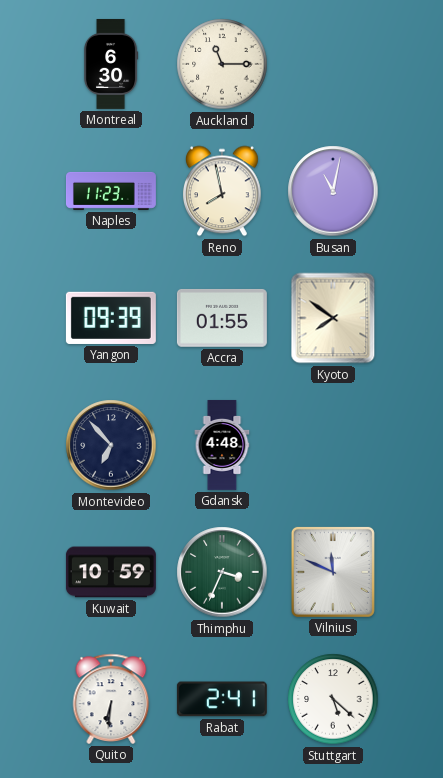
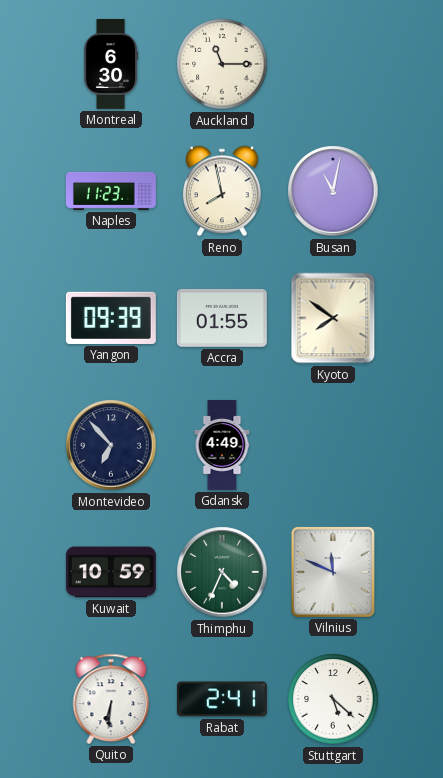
Gdansk: 4:48 -> 4:49 (222, 445)
Thimphu: 3:34 -> 4:34 (222, 572)
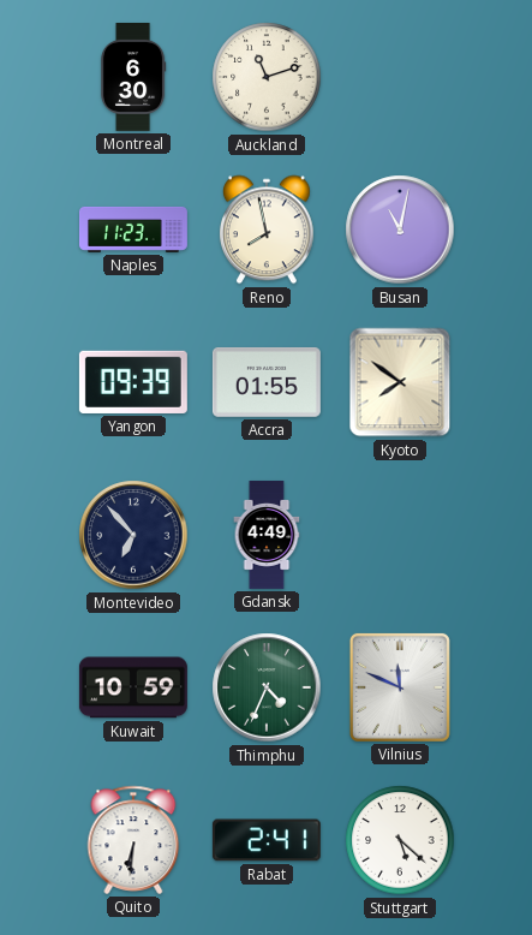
Auckland: 11:15 -> 11:12 (267, 77)
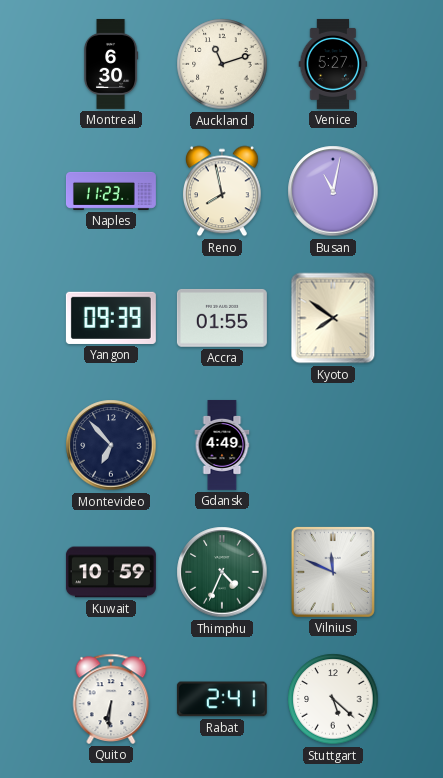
Venice: none -> 5:27 (333, 64)
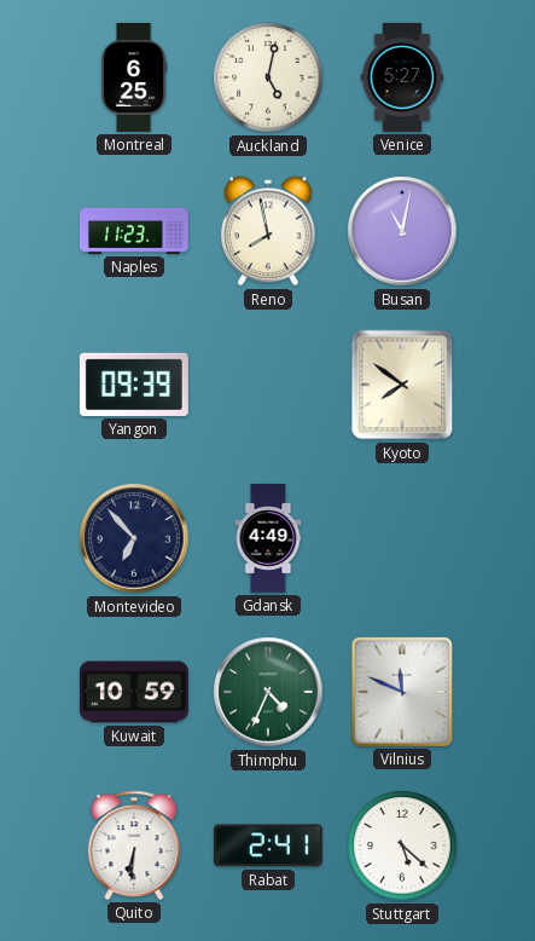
Montreal: 6:30 -> 6:25 (134, 77)
Auckland: 11:12 -> 5:02 (268, 77)
Accra: 01:55 -> none (222, 318)
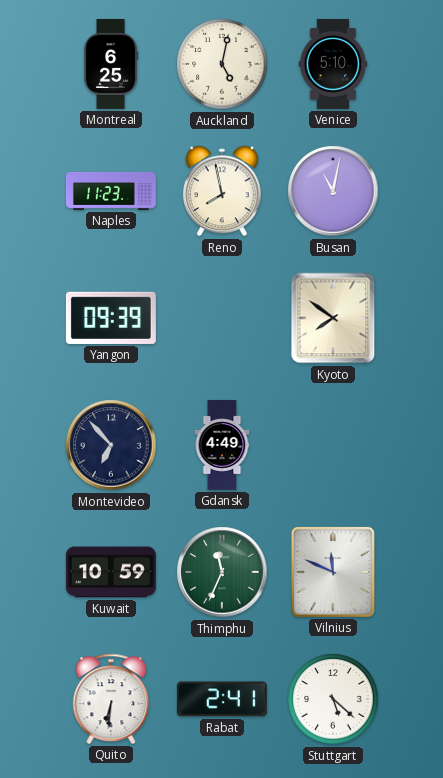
Venice: 5:27 -> 5:10 (333, 64)
Thimphu: 4:34 -> 11:34 (222, 572)
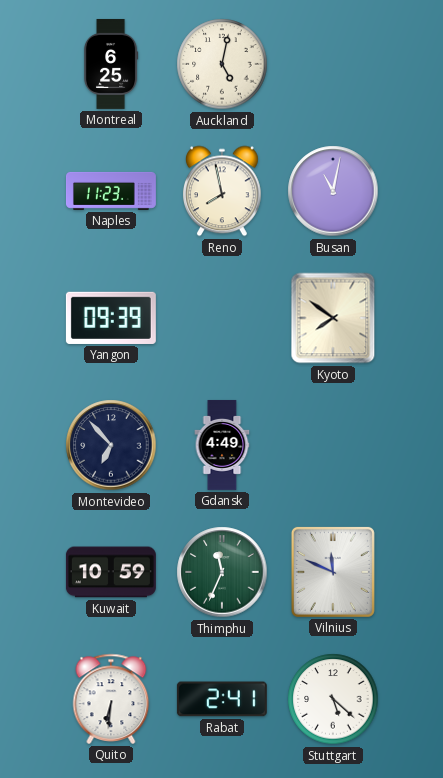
Venice: 5:10 -> none (333, 64)
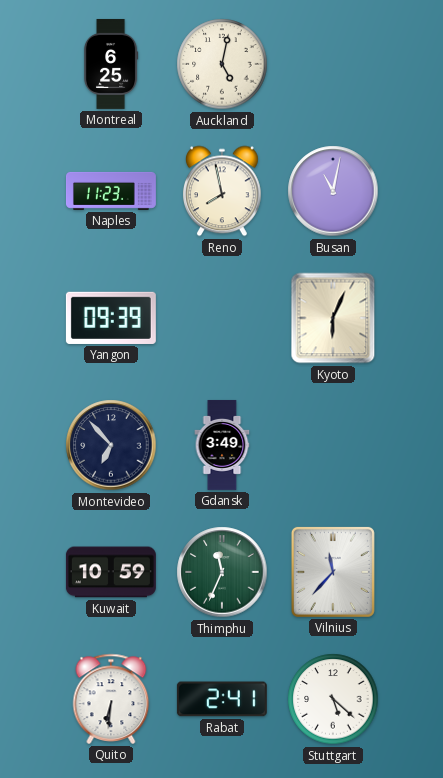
Kyoto: 7:51 -> 6:04 (333, 318)
Gdansk: 4:49 -> 3:49 (222, 445)
Vilnius: 11:49 -> 11:37 (333, 572)
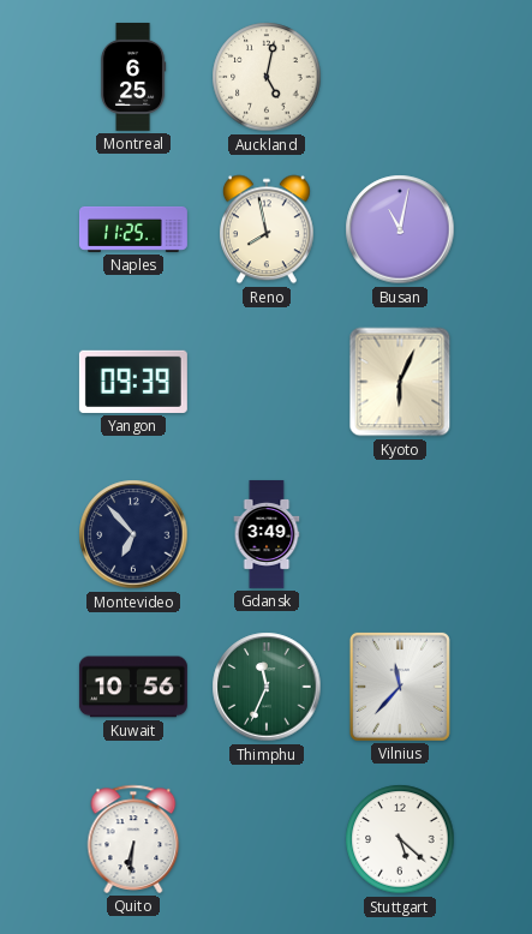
Naples: 11:23 -> 11:25 (133, 229)
Kuwait: 10:59 -> 10:56 (133, 687)
Rabat: 2:41 -> none (222, 699)
